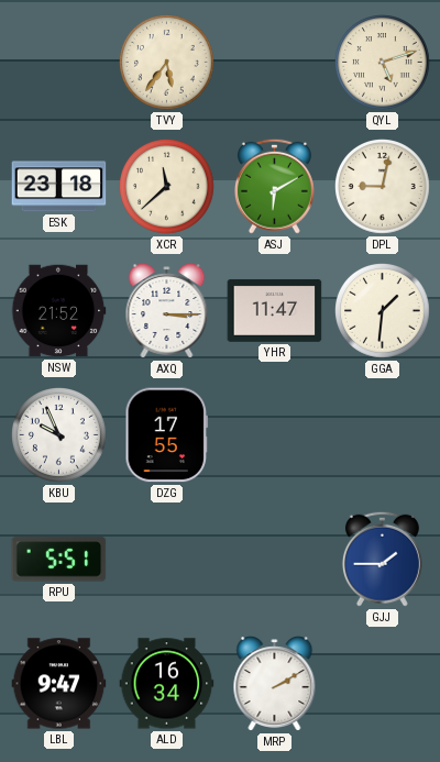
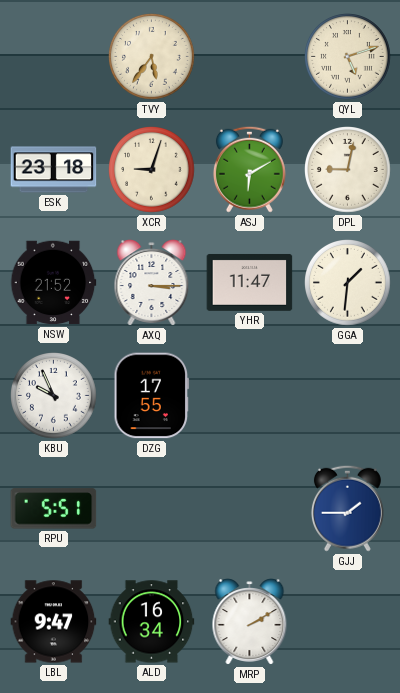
XCR: 11:38 -> 9:03 (152, 170)
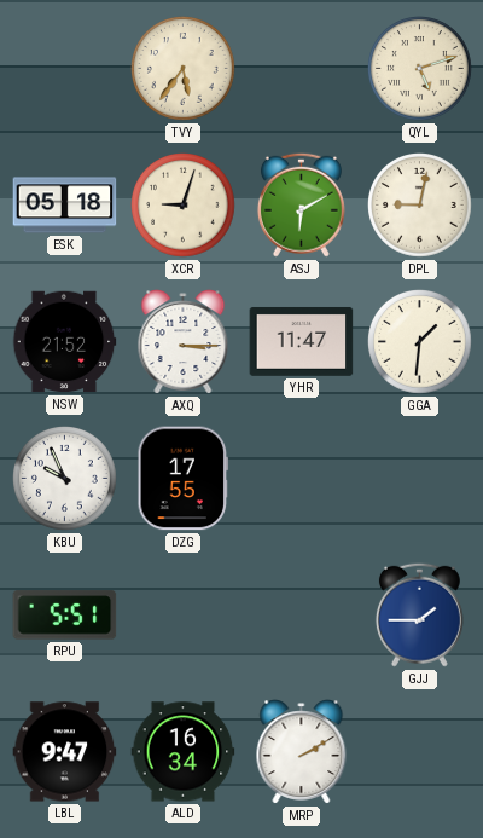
ESK: 23:18 -> 05:18 (65, 206)
